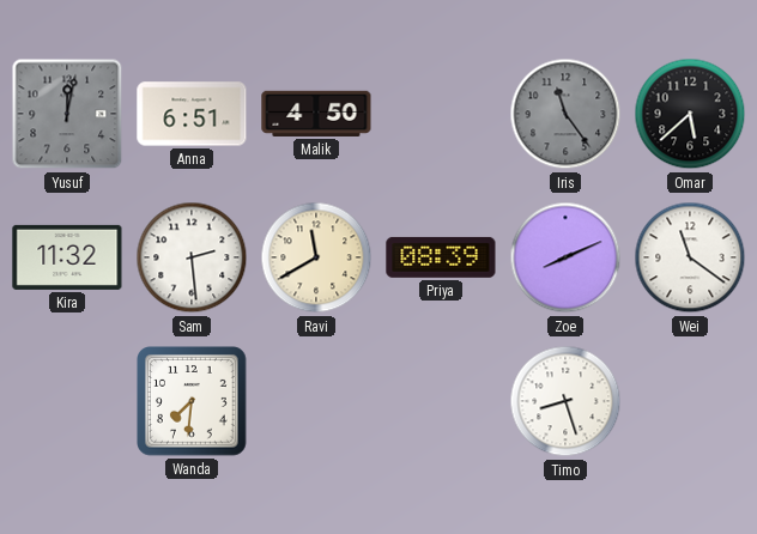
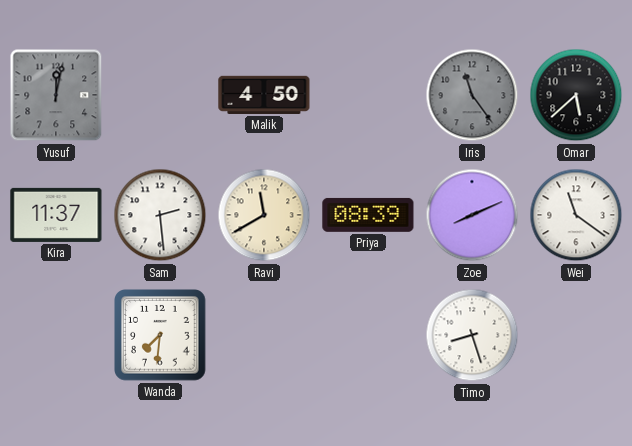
Anna: 6:51 -> none (192, 114)
Kira: 11:32 -> 11:37 (56, 215)
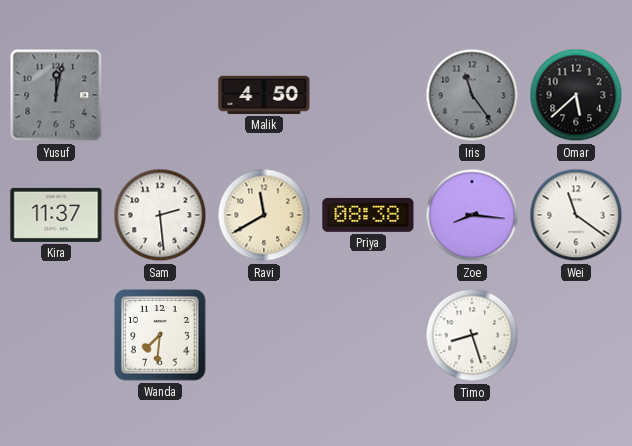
Priya: 08:39 -> 08:38 (368, 215)
Zoe: 8:11 -> 8:16 (472, 215)
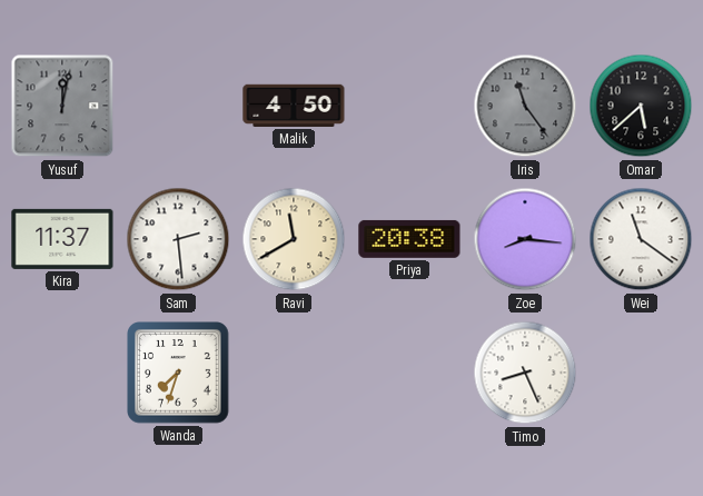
Priya: 08:38 -> 20:38 (409, 239)
Wanda: 7:31 -> 7:33 (179, 374)
Timo: 8:27 -> 8:26 (525, 373)
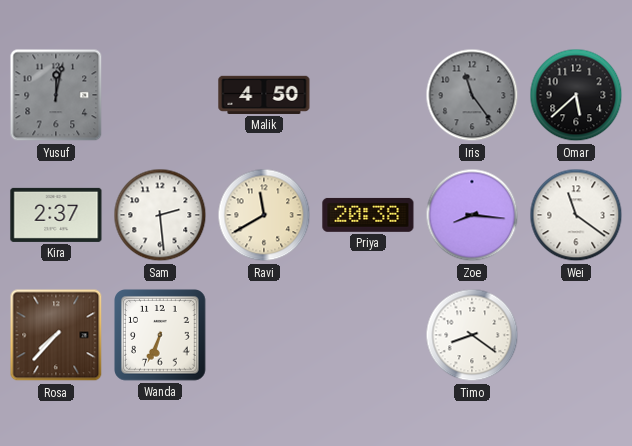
Kira: 11:37 -> 2:37 (56, 215)
Rosa: none -> 7:37 (56, 335)
Wanda: 7:33 -> 6:34 (161, 336)
Timo: 8:26 -> 8:21 (472, 335)
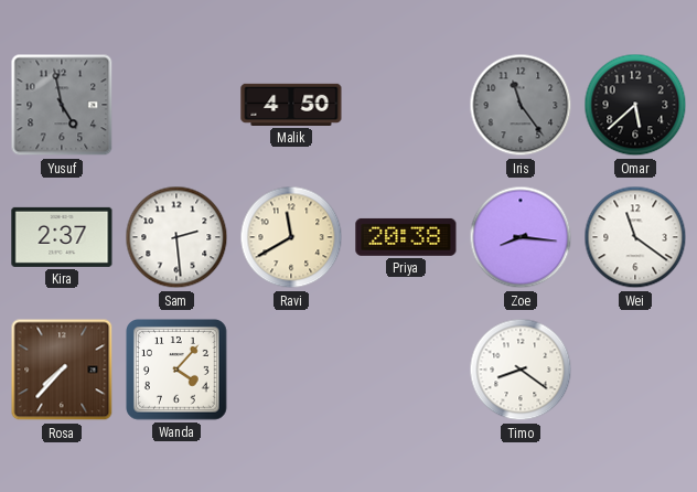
Yusuf: 12:02 -> 4:58 (62, 105)
Wanda: 6:34 -> 4:07 (178, 371)
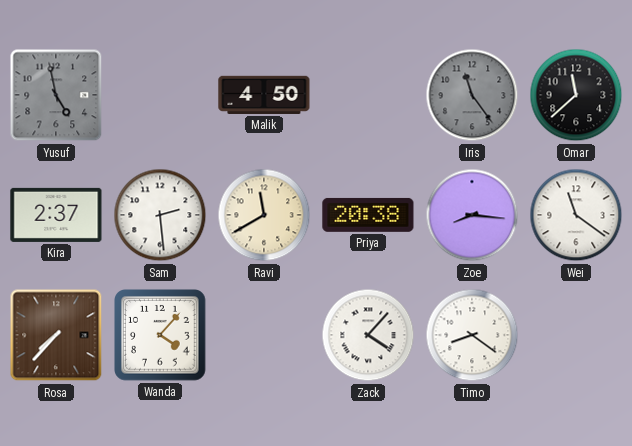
Omar: 5:38 -> 11:38 (576, 95)
Zack: none -> 4:07 (368, 335)
